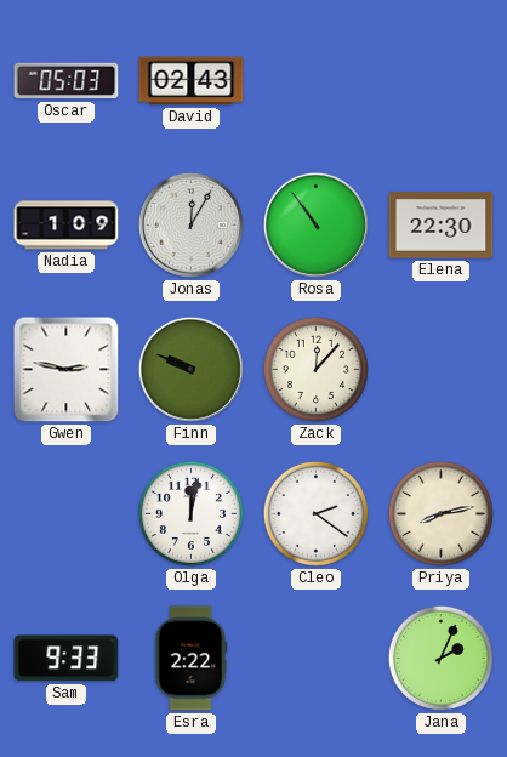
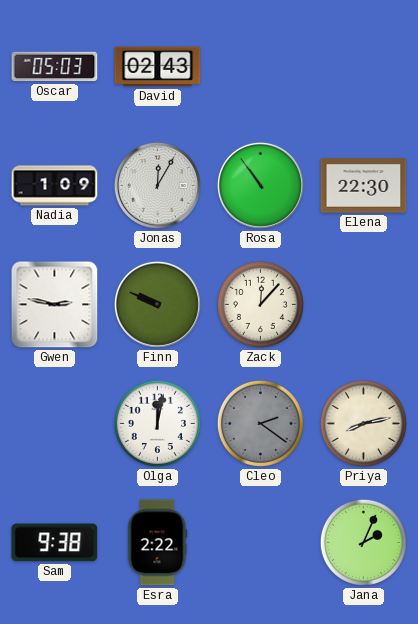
Cleo dial: white -> grey (260, 423)
Sam: 9:33 -> 9:38 (55, 543)
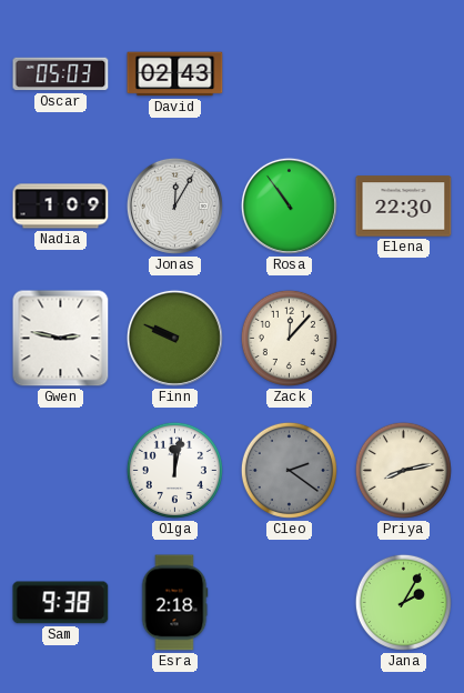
Esra: 2:22 -> 2:18 (174, 603)
Jana: 2:04 -> 2:05 (403, 602)
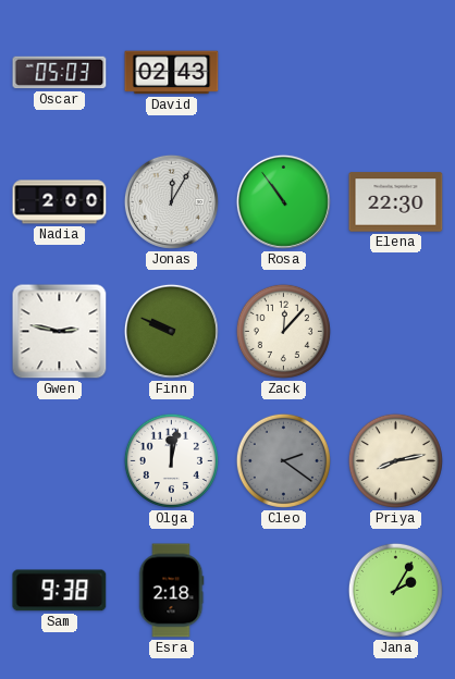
Nadia: 1:09 -> 2:00 (60, 202)
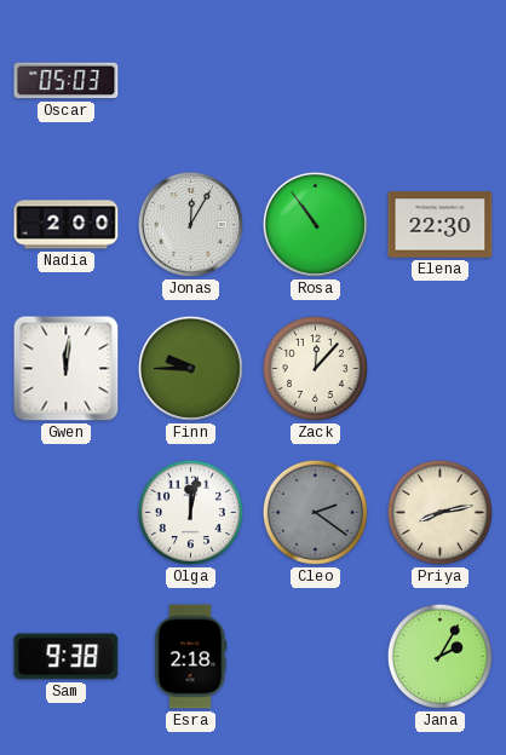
David: 02:43 -> none (172, 73)
Gwen: 2:47 -> 12:01 (67, 369)
Finn: 9:49 -> 9:45 (190, 368)
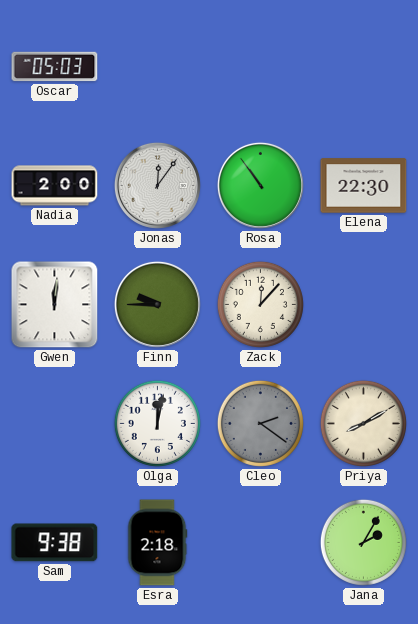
Jonas: 12:05 -> 12:06 (157, 185)
Priya: 8:13 -> 8:10 (363, 423)
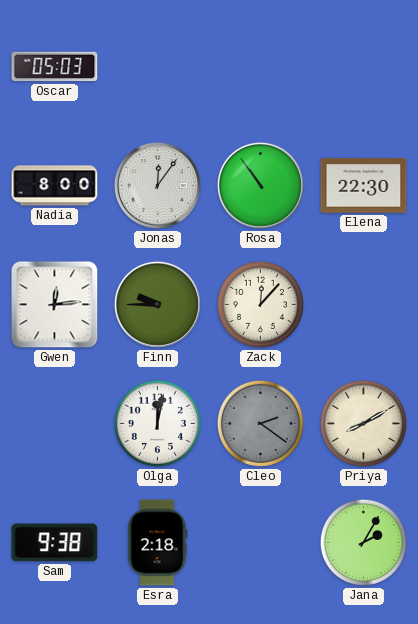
Nadia: 2:00 -> 8:00 (55, 186)
Gwen: 12:01 -> 12:14 (55, 305)
